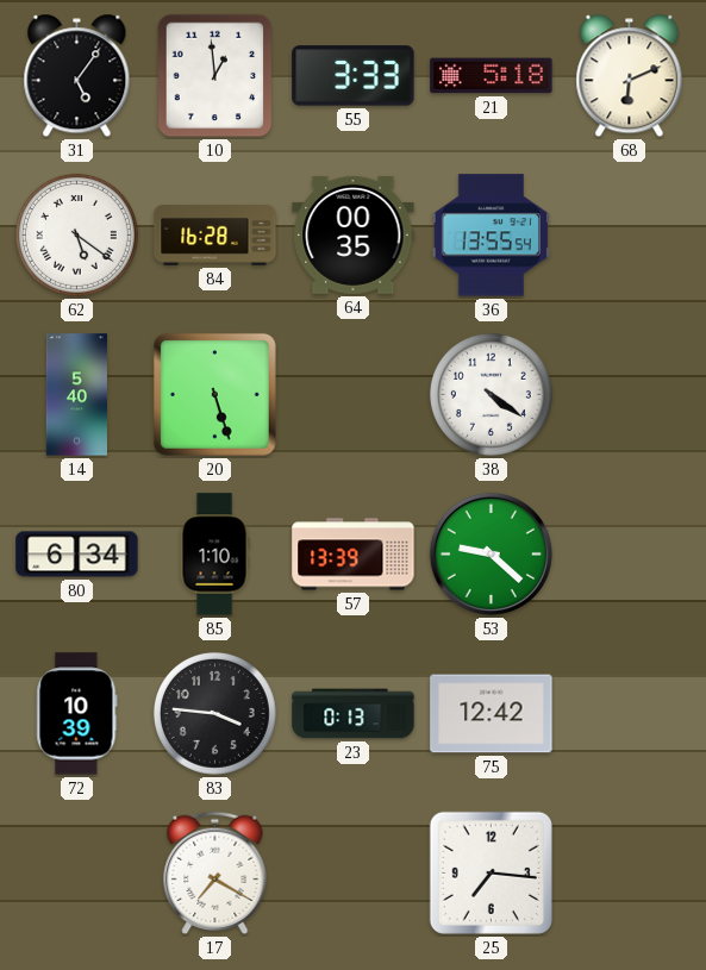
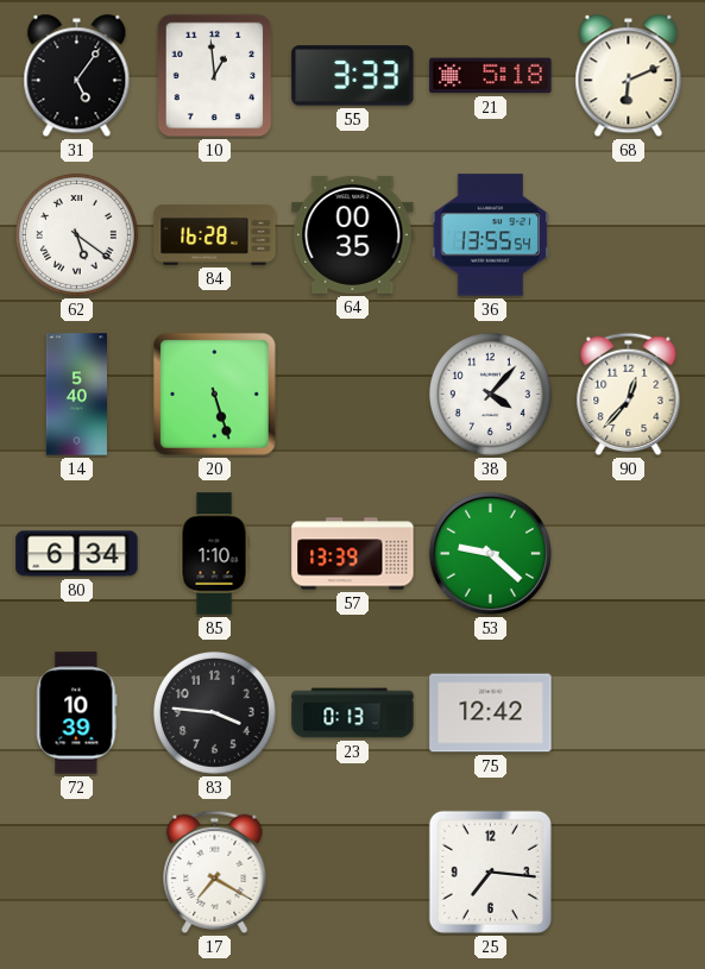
38: 4:21 -> 4:07 (490, 394)
90: none -> 12:37 (629, 395)
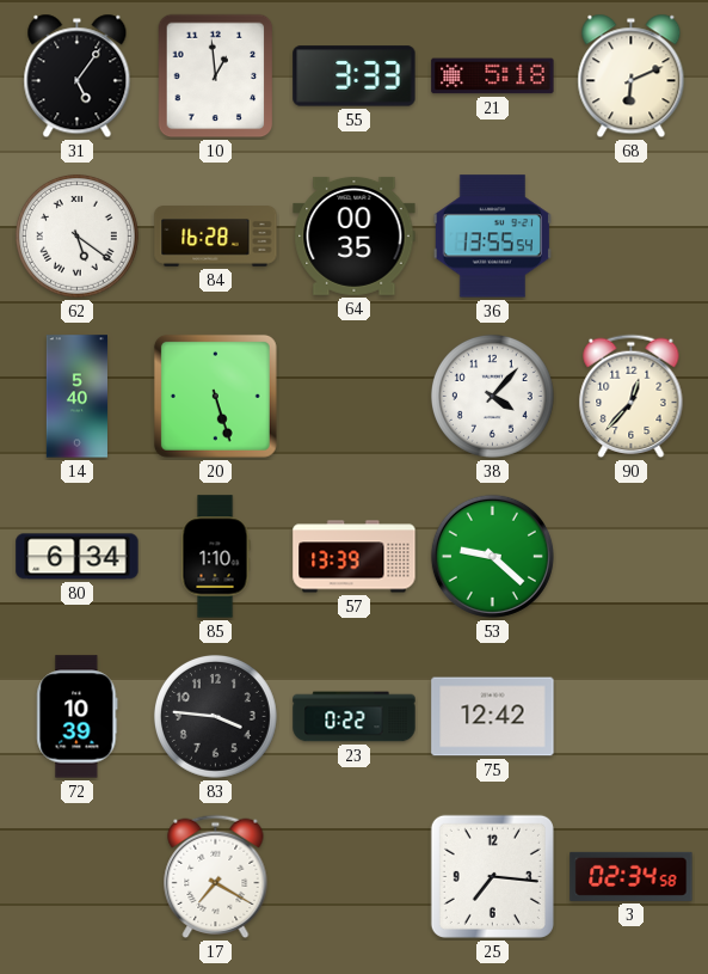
23: 0:13 -> 0:22 (355, 717)
3: none -> 02:34 (632, 876)
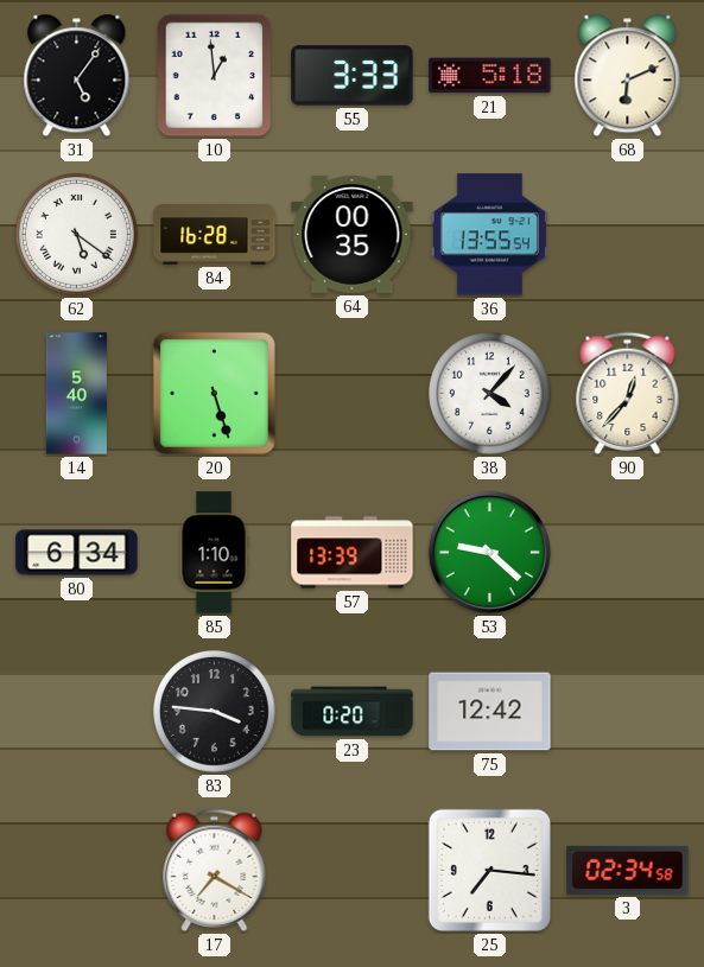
72: 10:39 -> none (78, 717)
23: 0:22 -> 0:20 (353, 712)
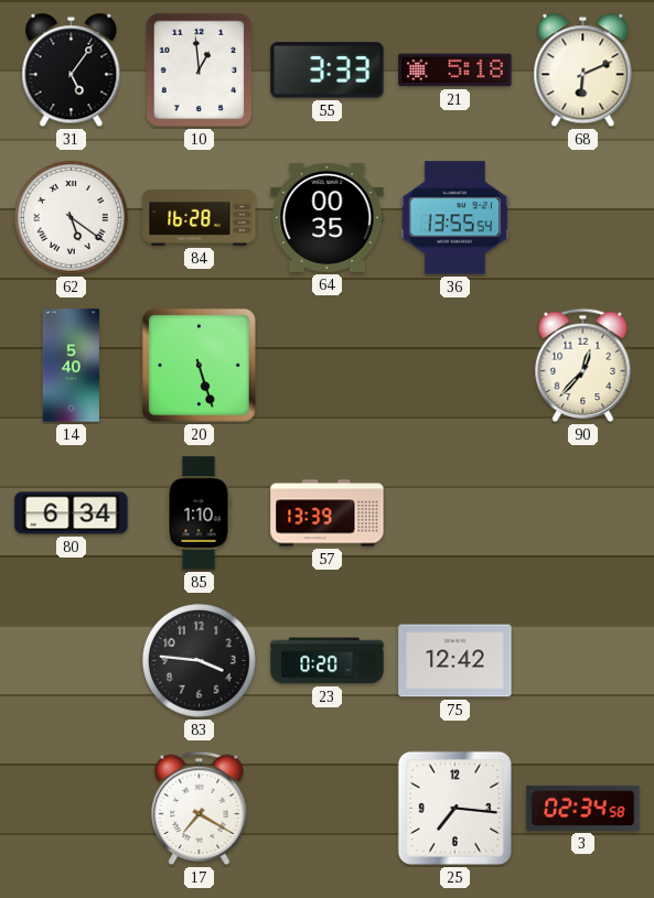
38: 4:07 -> none (489, 393)
53: 9:22 -> none (489, 552)
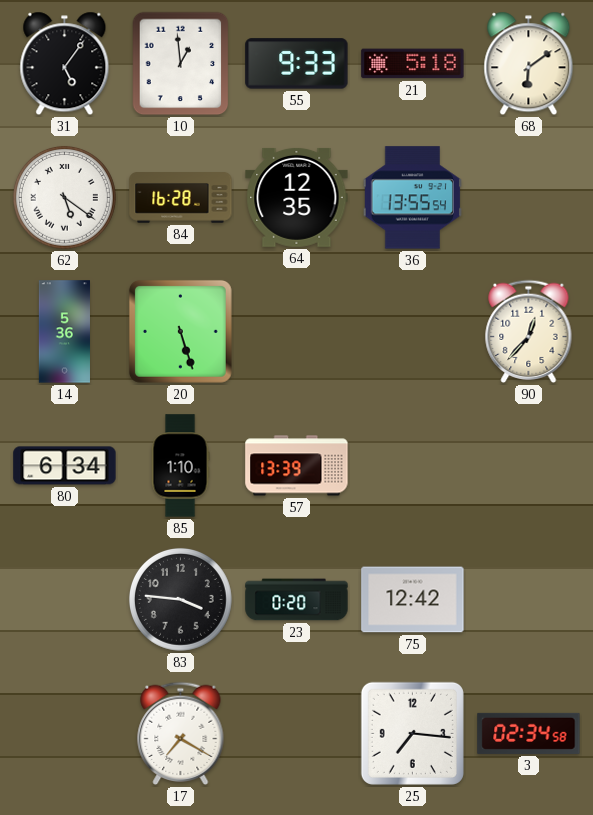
55: 3:33 -> 9:33 (297, 64)
68: 6:11 -> 6:09 (529, 64)
64: 00:35 -> 12:35 (297, 197)
14: 5:40 -> 5:36 (64, 332)
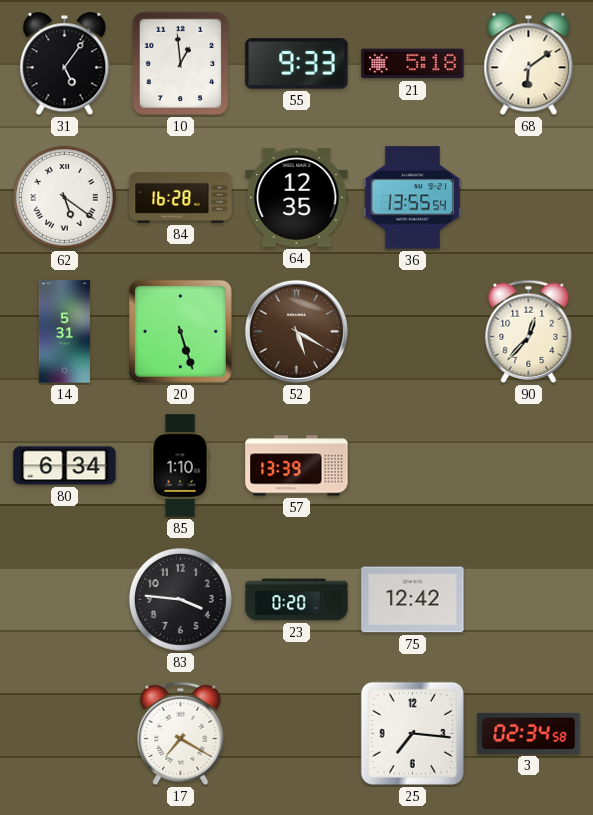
14: 5:36 -> 5:31 (64, 332)
52: none -> 5:20 (296, 331)
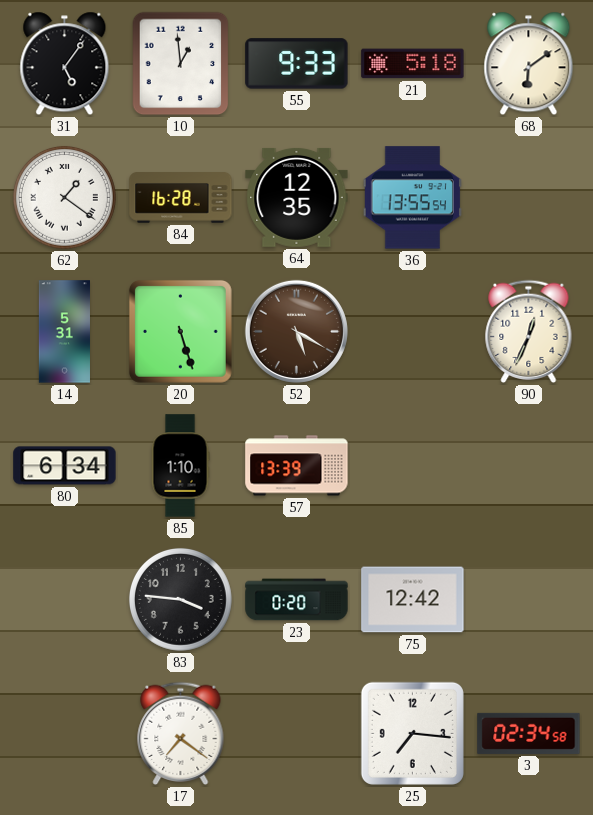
62: 5:21 -> 1:21 (64, 197)
90: 12:37 -> 12:34 (529, 332)
17: 7:20 -> 7:21 (181, 734)
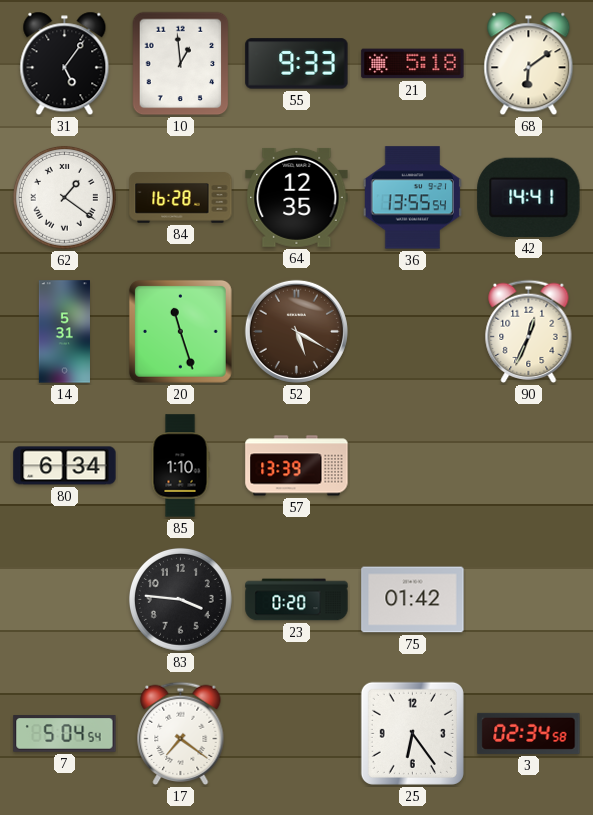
42: none -> 14:41 (529, 197)
20: 5:27 -> 11:27 (180, 331)
75: 12:42 -> 01:42 (413, 600)
7: none -> 5:04 (65, 734)
25: 7:16 -> 6:24 (412, 733)
